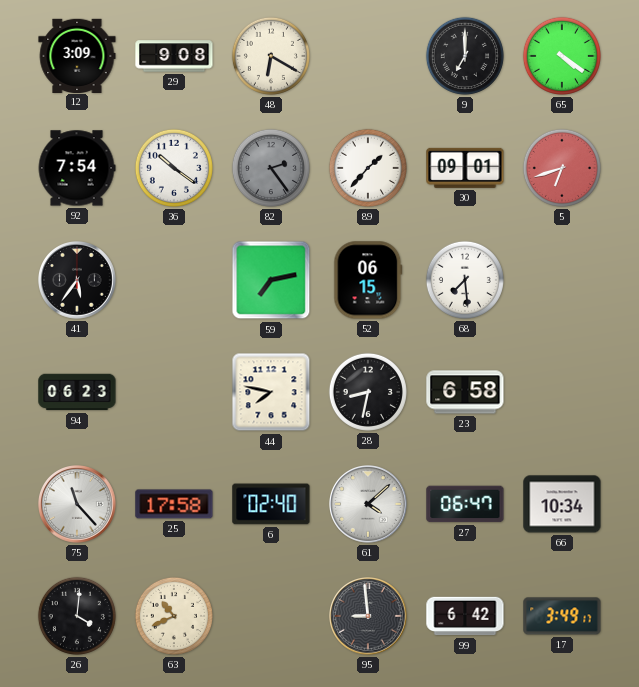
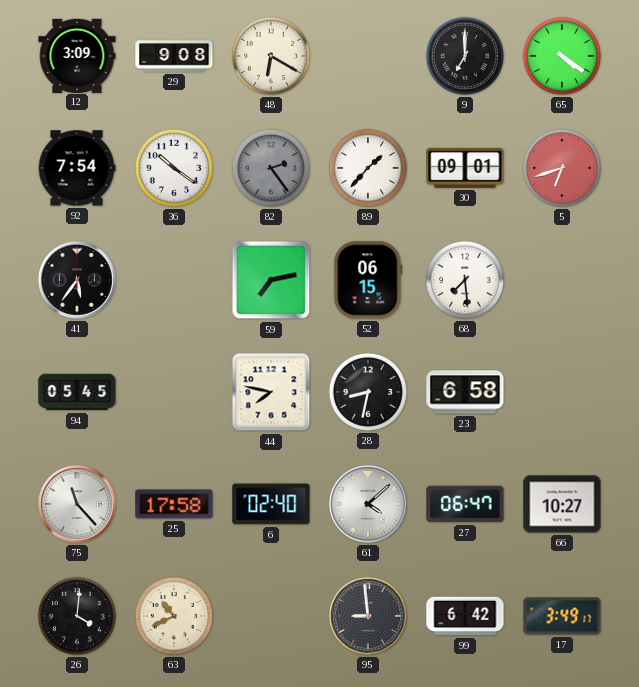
94: 06:23 -> 05:45 (77, 392)
66: 10:34 -> 10:27 (562, 504)
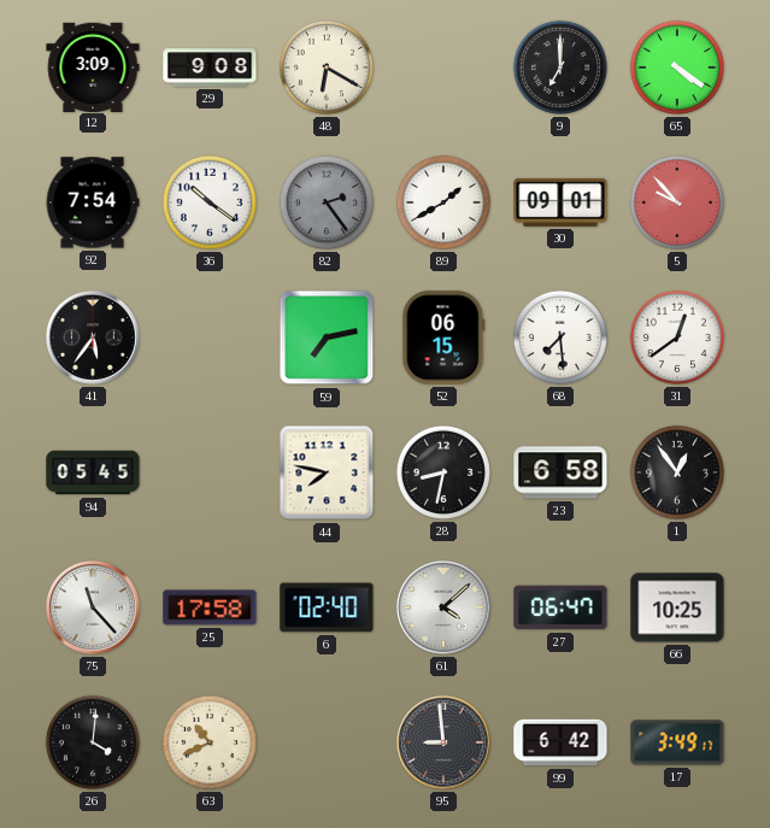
89: 1:37 -> 1:40 (443, 202)
5: 6:42 -> 9:53 (677, 202)
31: none -> 12:39 (677, 337)
1: none -> 12:54 (677, 472)
66: 10:27 -> 10:25 (677, 607)
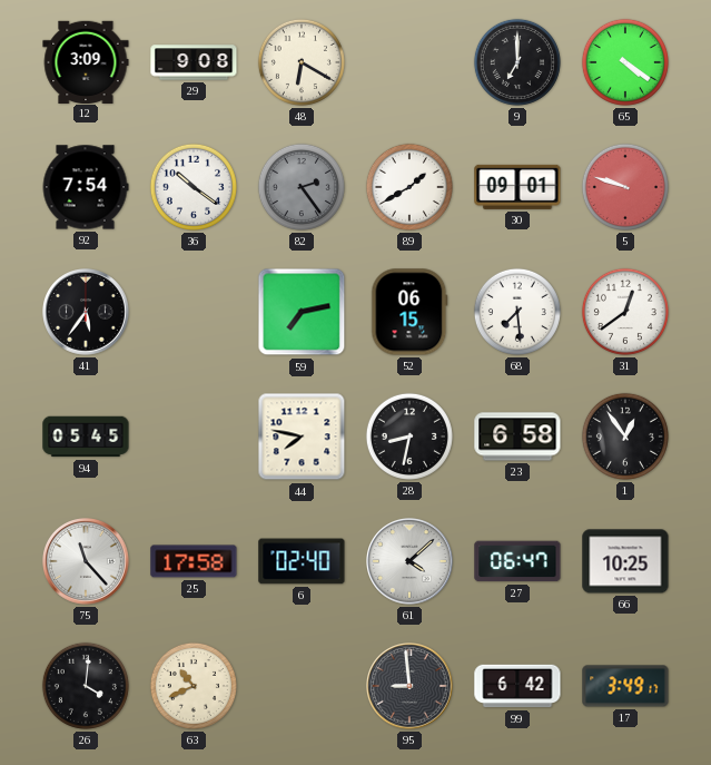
5: 9:53 -> 9:48 (625, 187)
